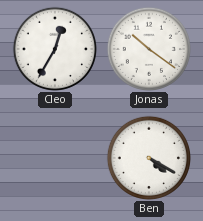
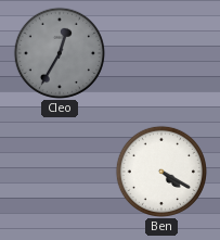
Cleo dial: white -> grey (59, 52)
Jonas: 10:21 -> none (148, 48)
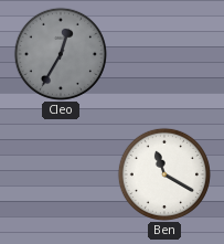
Ben: 4:20 -> 11:20 (163, 173)
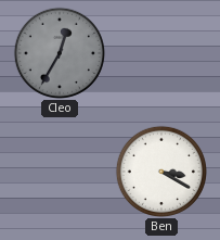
Ben: 11:20 -> 3:20 (160, 170)
